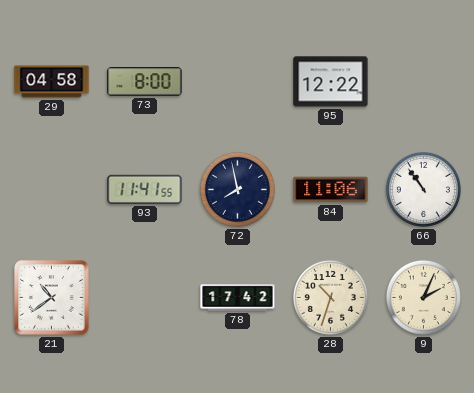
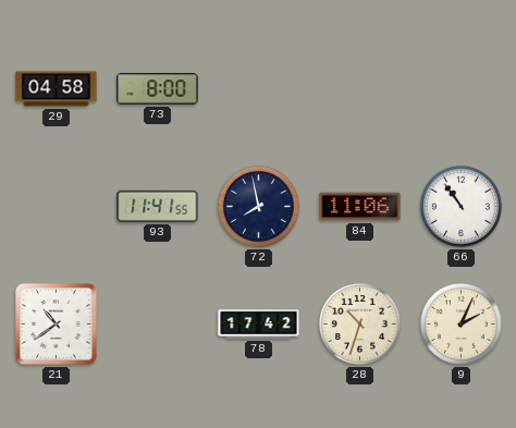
95: 12:22 -> none (331, 82)
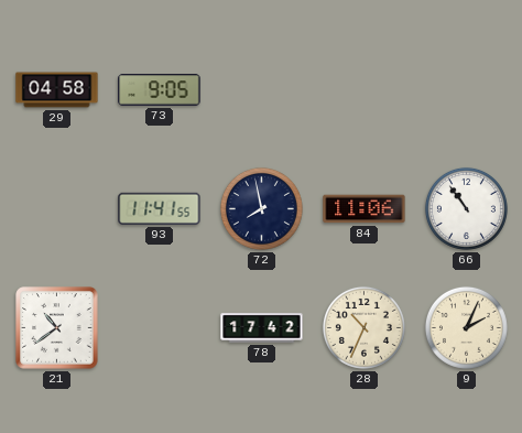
73: 8:00 -> 9:05 (160, 90)
28: 10:33 -> 10:34 (363, 327)
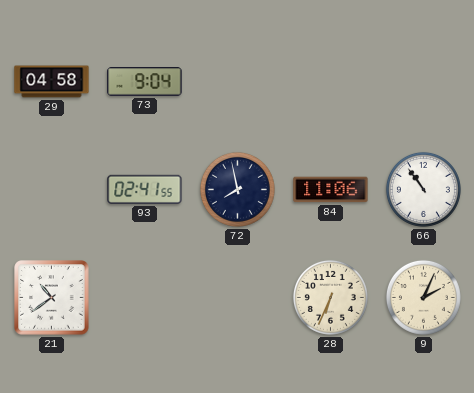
73: 9:05 -> 9:04 (145, 82)
93: 11:41 -> 02:41 (145, 189)
78: 17:42 -> none (262, 328)
28: 10:34 -> 6:34 (330, 297)
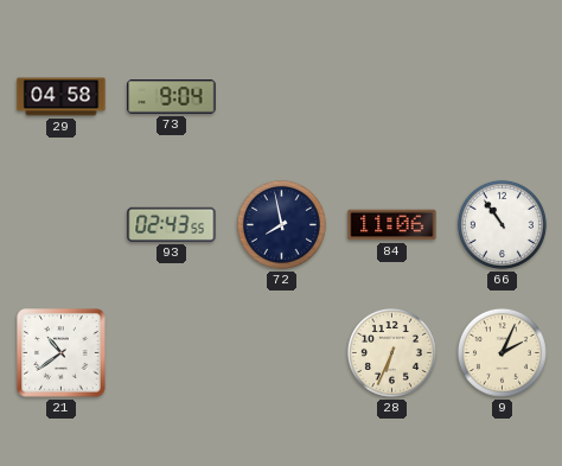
93: 02:41 -> 02:43 (172, 224)
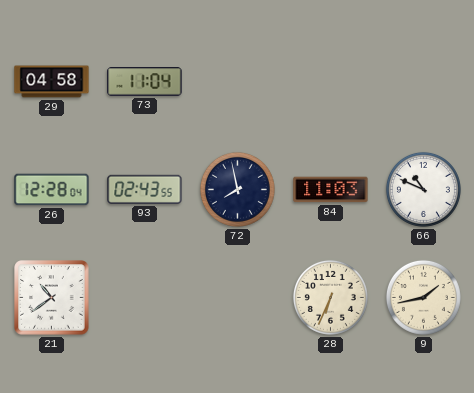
73: 9:04 -> 11:04 (145, 82)
26: none -> 12:28 (52, 190)
84: 11:06 -> 11:03 (331, 190)
66: 10:54 -> 10:49 (423, 189)
9: 2:04 -> 1:43 (423, 297)
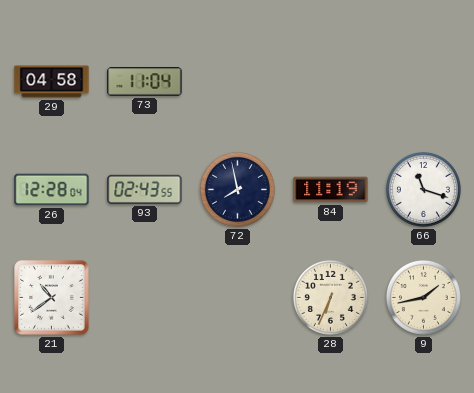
84: 11:03 -> 11:19 (331, 190)
66: 10:49 -> 11:18 (423, 189)
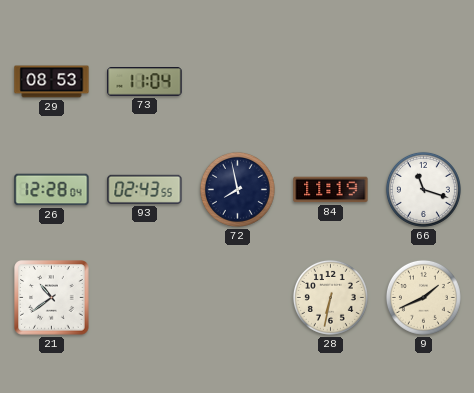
29: 04:58 -> 08:53 (52, 82)
28: 6:34 -> 6:32 (330, 297)
9: 1:43 -> 1:41 (423, 297)
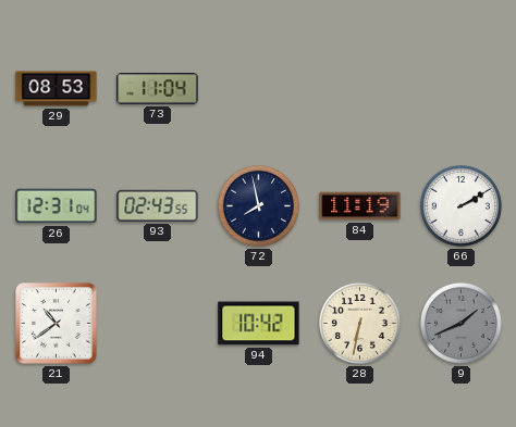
26: 12:28 -> 12:31 (57, 206)
66: 11:18 -> 2:10 (460, 205)
94: none -> 10:42 (259, 324)
9 dial: cream -> grey (460, 323)
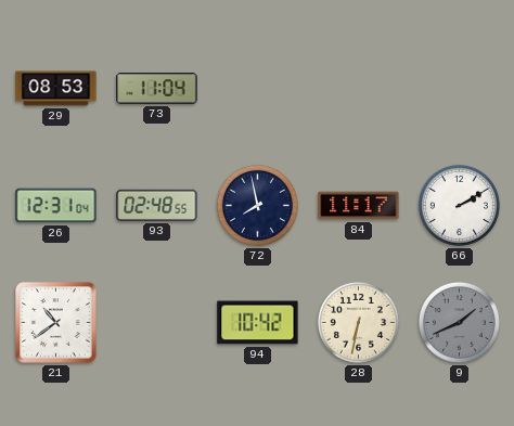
93: 02:43 -> 02:48 (157, 205)
84: 11:19 -> 11:17 (359, 206)
